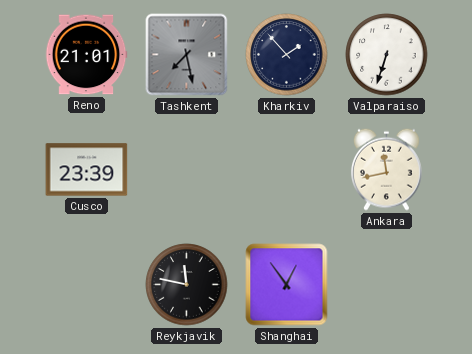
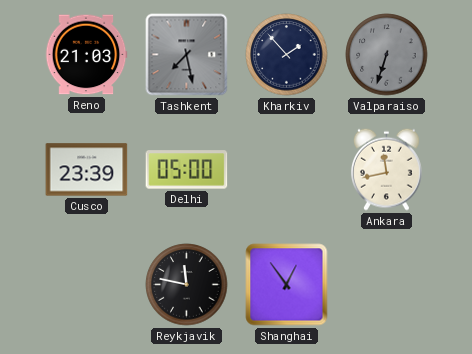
Reno: 21:01 -> 21:03 (86, 55)
Valparaiso dial: white -> grey (387, 55)
Delhi: none -> 05:00 (187, 170)
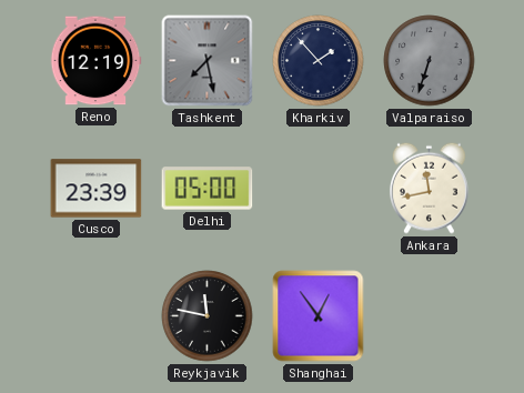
Reno: 21:03 -> 12:19 (95, 61)
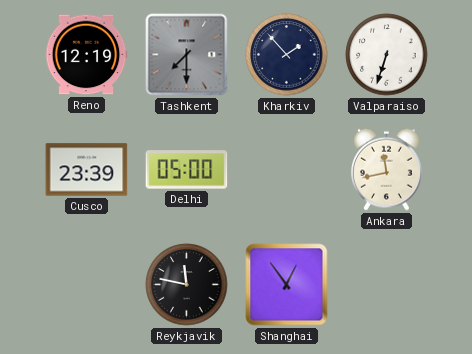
Tashkent: 7:28 -> 7:30 (187, 55)
Valparaiso dial: grey -> white (387, 55)
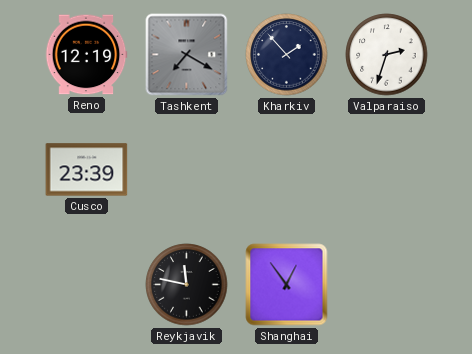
Tashkent: 7:30 -> 7:20 (187, 55)
Valparaiso: 6:33 -> 2:33 (387, 55)
Delhi: 05:00 -> none (187, 170)
Ankara: 11:43 -> none (386, 169)
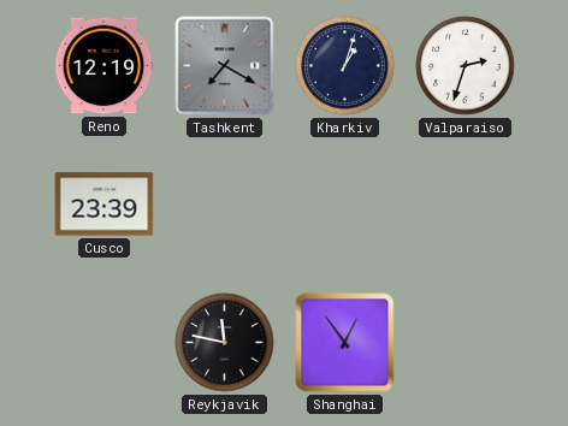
Kharkiv: 1:53 -> 1:03 (345, 66)
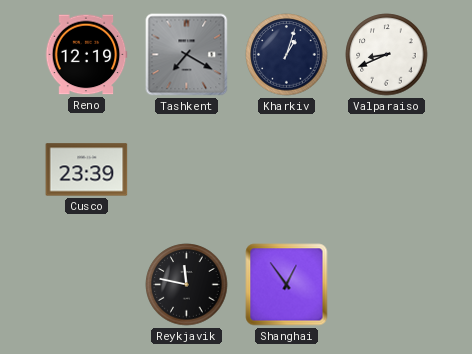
Valparaiso: 2:33 -> 8:41 (387, 55)
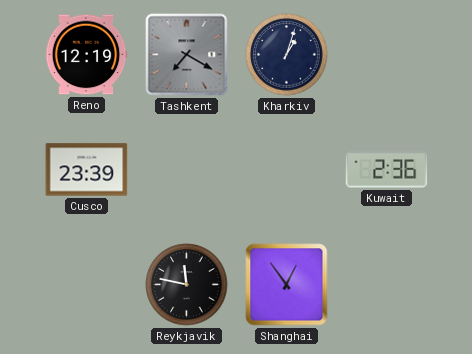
Valparaiso: 8:41 -> none (387, 55)
Kuwait: none -> 2:36 (387, 170)
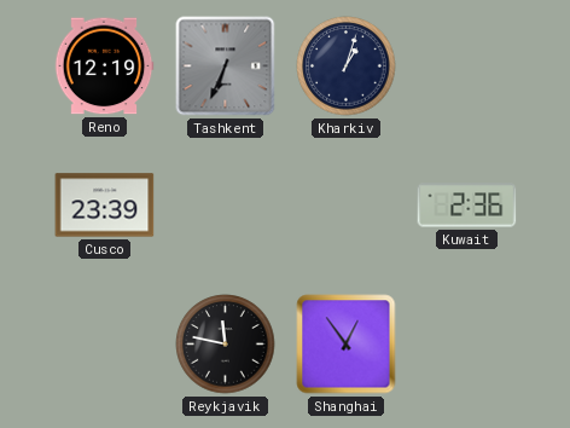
Tashkent: 7:20 -> 6:34 (226, 66)
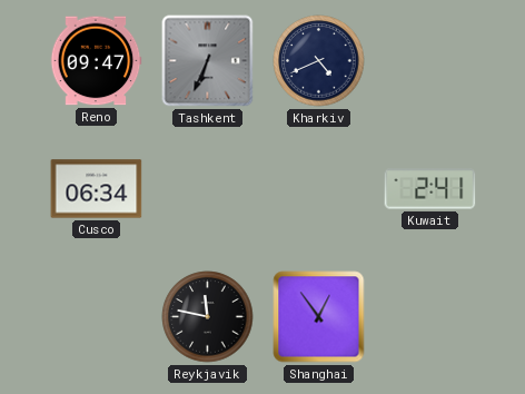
Reno: 12:19 -> 09:47 (96, 61)
Kharkiv: 1:03 -> 4:41 (319, 61)
Cusco: 23:39 -> 06:34 (97, 189)
Kuwait: 2:36 -> 2:41 (430, 189)
